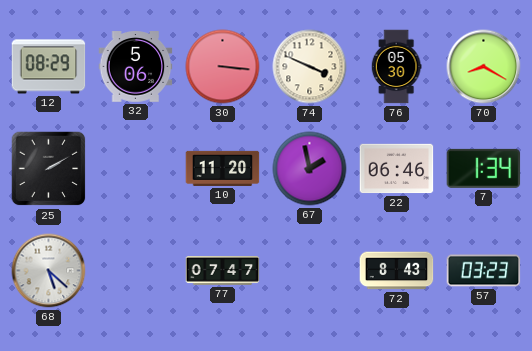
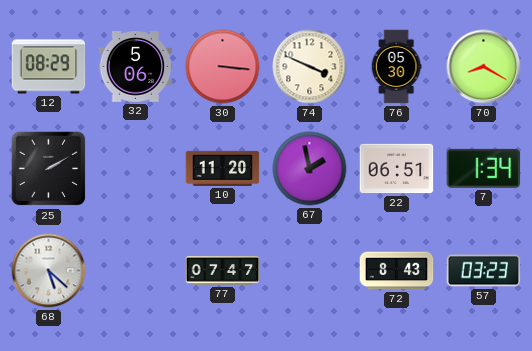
22: 06:46 -> 06:51 (397, 169)
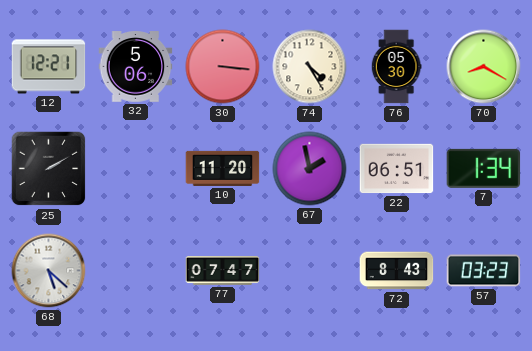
12: 08:29 -> 12:21 (49, 67)
74: 3:49 -> 4:25 (310, 67)
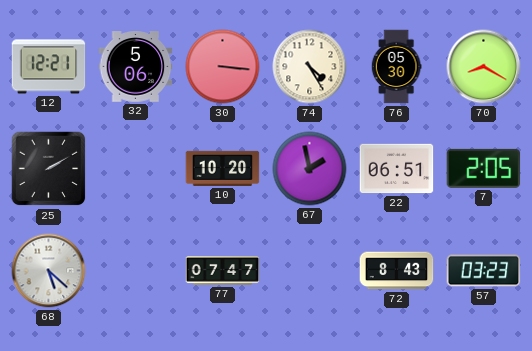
10: 11:20 -> 10:20 (223, 168)
7: 1:34 -> 2:05 (484, 168)
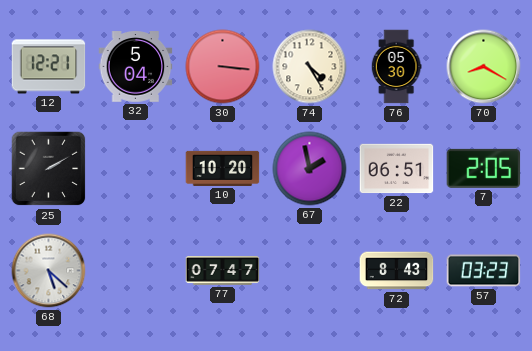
32: 5:06 -> 5:04 (136, 67)
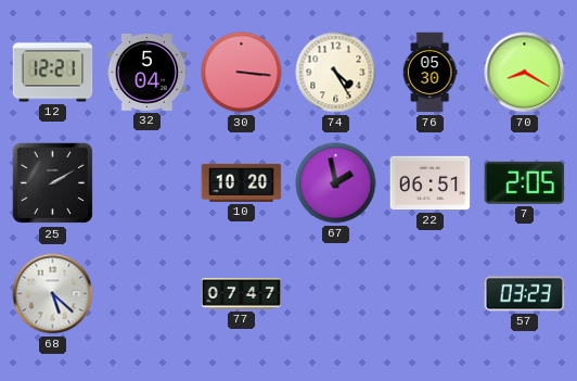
72: 8:43 -> none (397, 271)
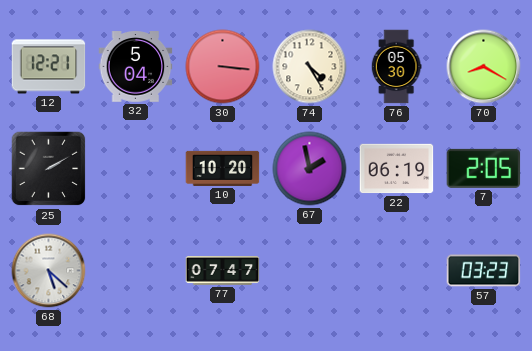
22: 06:51 -> 06:19 (397, 169)
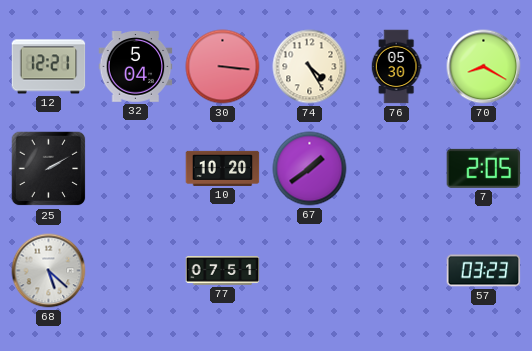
67: 1:58 -> 1:39 (310, 169)
22: 06:19 -> none (397, 169)
77: 07:47 -> 07:51 (223, 271)
